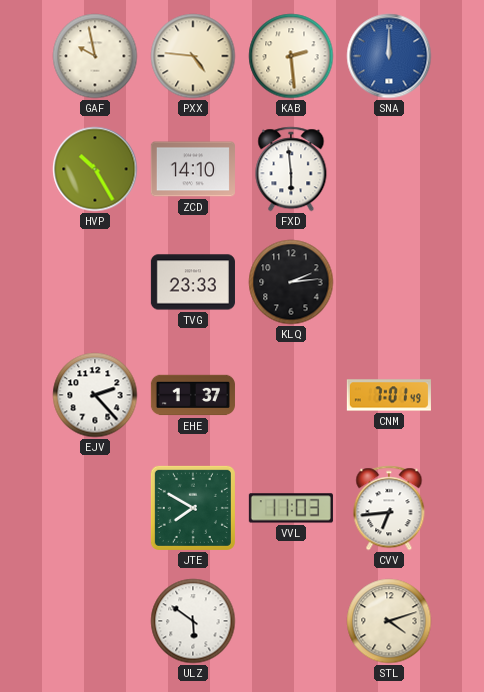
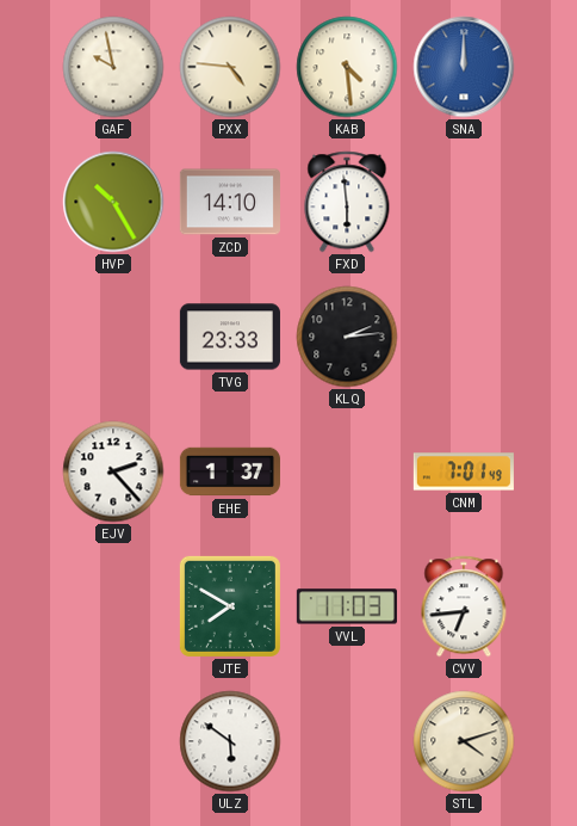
KAB: 2:29 -> 4:29 (347, 67)
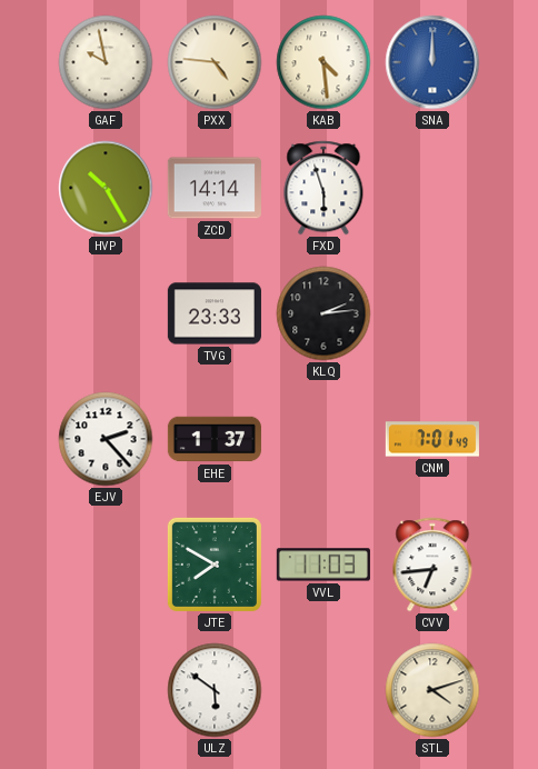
ZCD: 14:10 -> 14:14 (215, 188)
FXD: 5:59 -> 5:57 (323, 188)
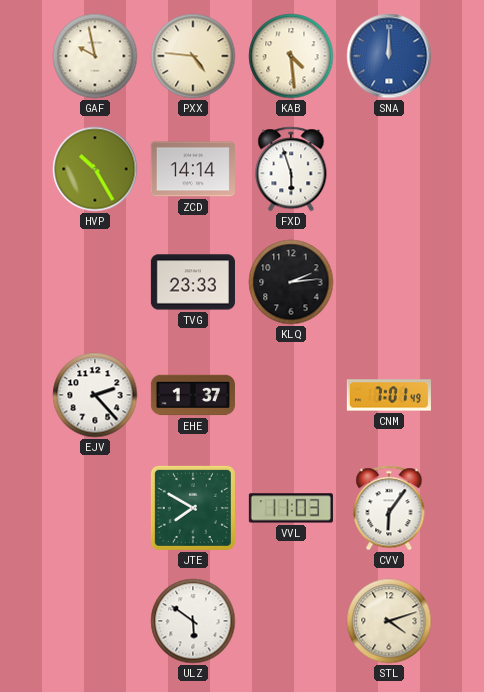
CVV: 6:44 -> 6:06 (389, 508)
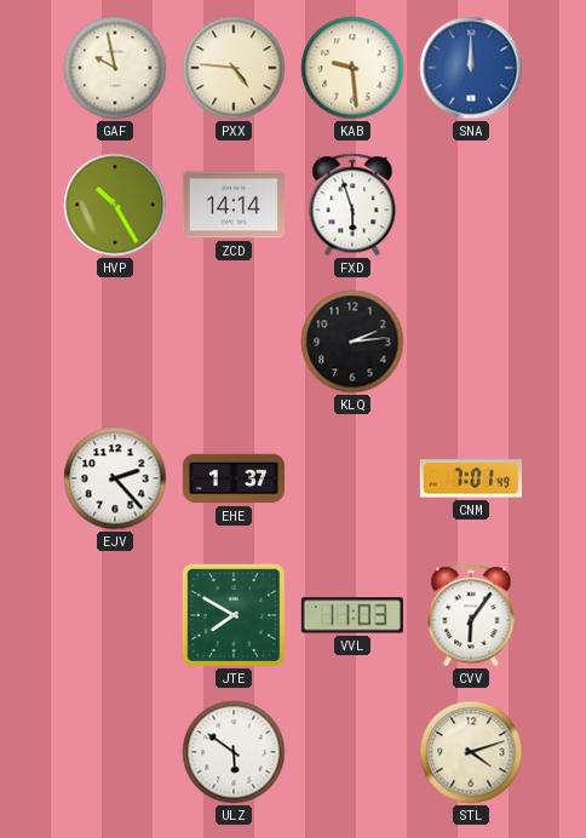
KAB: 4:29 -> 9:29 (352, 68)
TVG: 23:33 -> none (193, 282)
